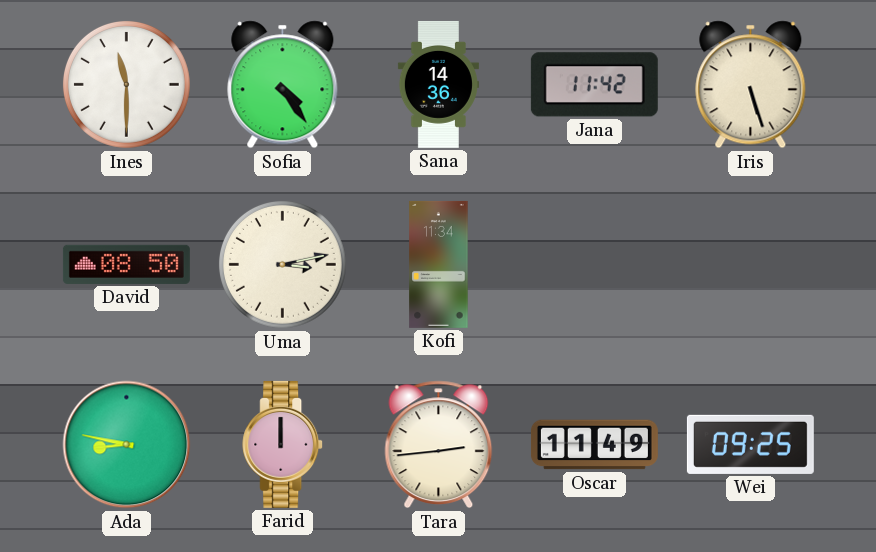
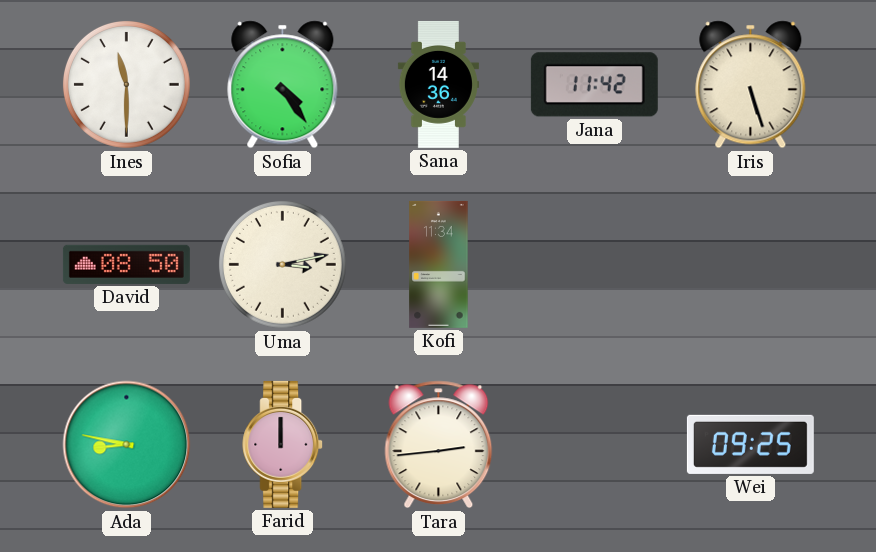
Oscar: 11:49 -> none (594, 445)
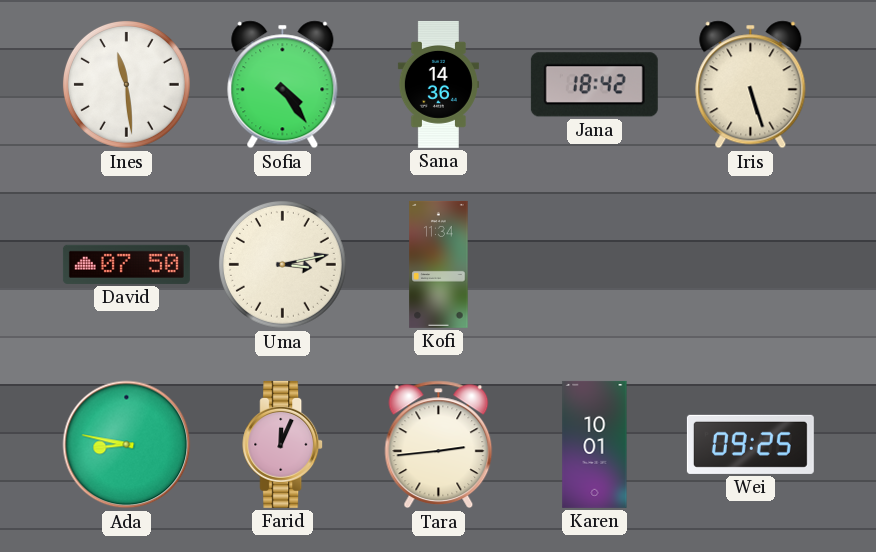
Ines: 11:30 -> 11:29 (126, 84)
Jana: 11:42 -> 18:42 (594, 85)
David: 08:50 -> 07:50 (126, 264)
Farid: 12:00 -> 12:04 (283, 444)
Karen: none -> 10:01 (595, 444)
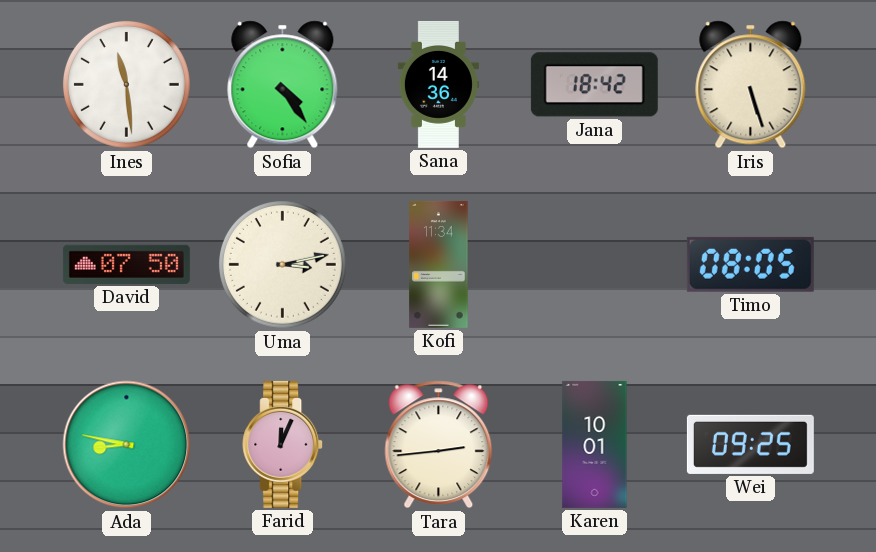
Timo: none -> 08:05 (750, 264)
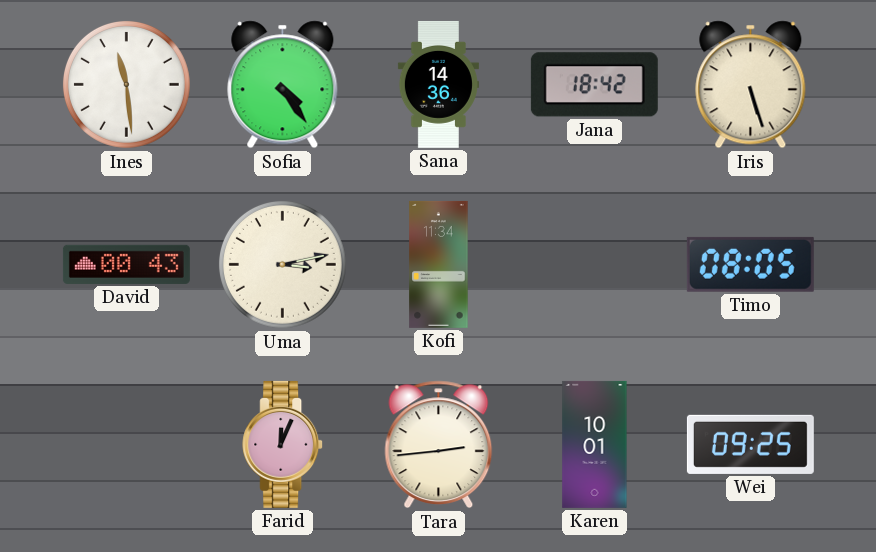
David: 07:50 -> 00:43 (126, 264)
Ada: 8:47 -> none (127, 445)
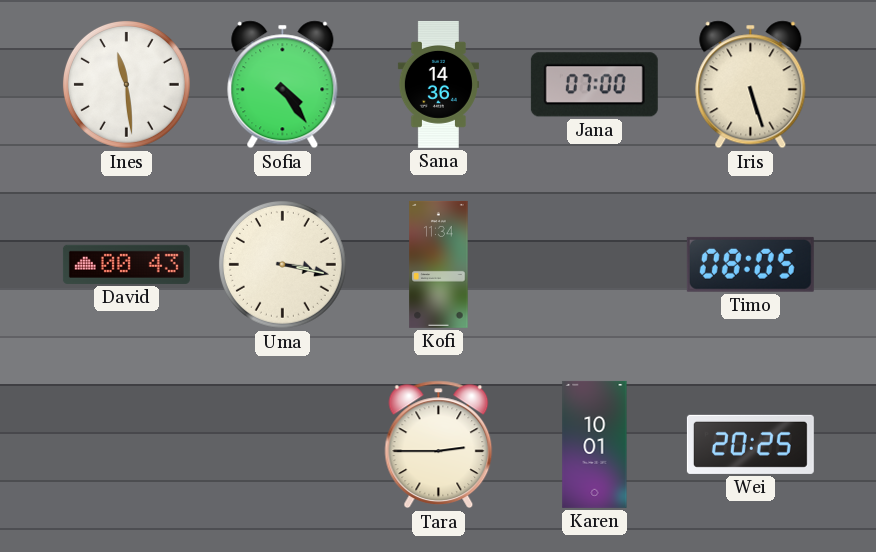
Jana: 18:42 -> 07:00 (594, 85)
Uma: 3:13 -> 3:17 (282, 264)
Farid: 12:04 -> none (283, 444)
Tara: 2:44 -> 2:45 (439, 445)
Wei: 09:25 -> 20:25 (750, 444)
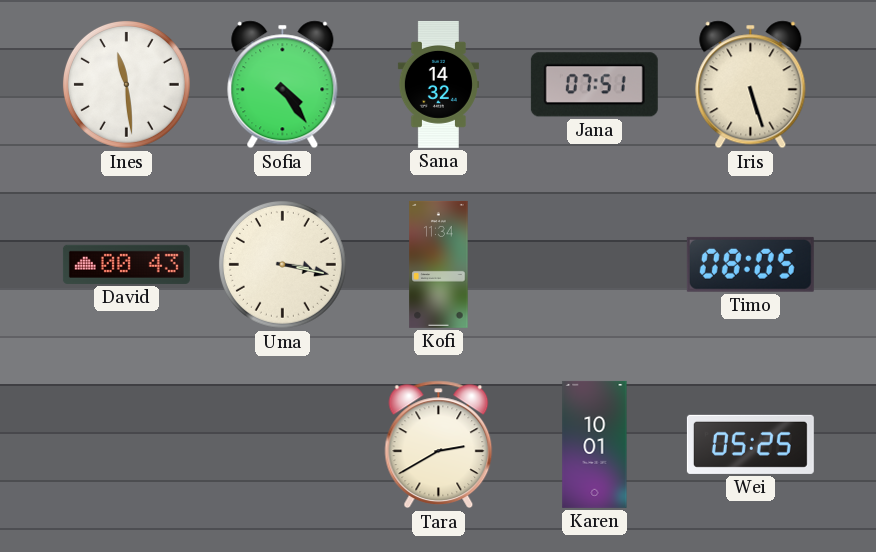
Sana: 14:36 -> 14:32 (438, 84)
Jana: 07:00 -> 07:51 (594, 85)
Tara: 2:45 -> 2:40 (439, 445)
Wei: 20:25 -> 05:25 (750, 444)
